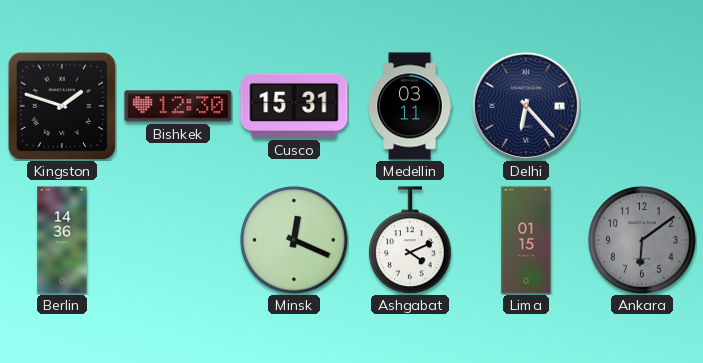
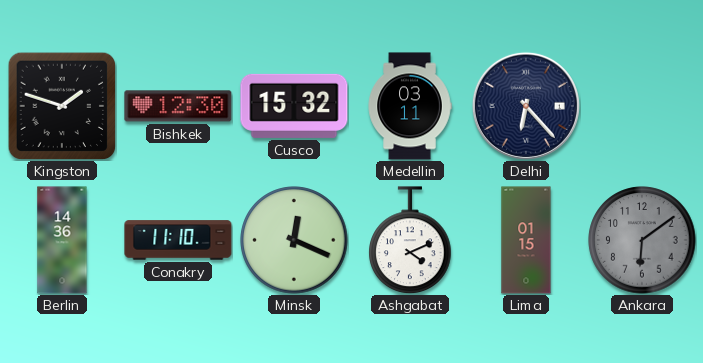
Cusco: 15:31 -> 15:32 (294, 106)
Conakry: none -> 11:10 (178, 240)
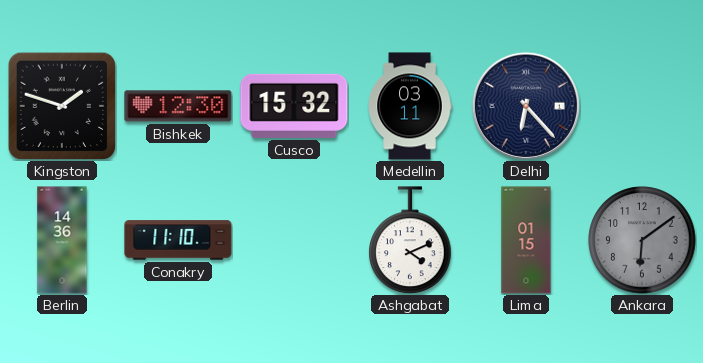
Minsk: 12:19 -> none (294, 240)
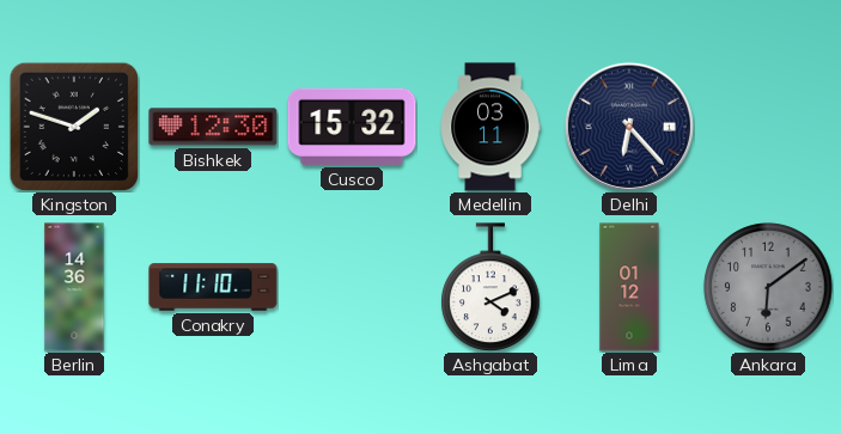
Lima: 01:15 -> 01:12 (629, 287)
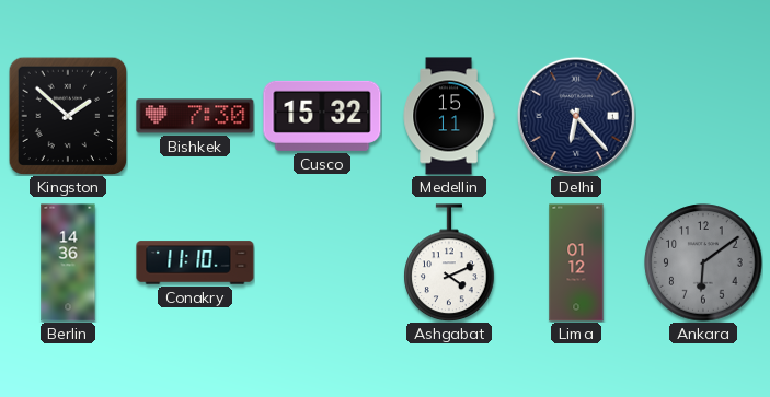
Kingston: 1:48 -> 1:52 (68, 116)
Bishkek: 12:30 -> 7:30 (195, 116)
Medellin: 03:11 -> 15:11 (449, 116)
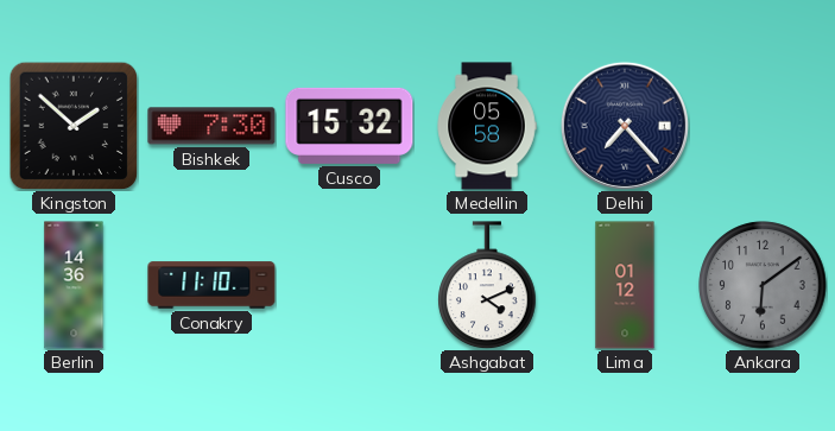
Medellin: 15:11 -> 05:58 (487, 126)
Delhi: 6:23 -> 7:23 (625, 126)
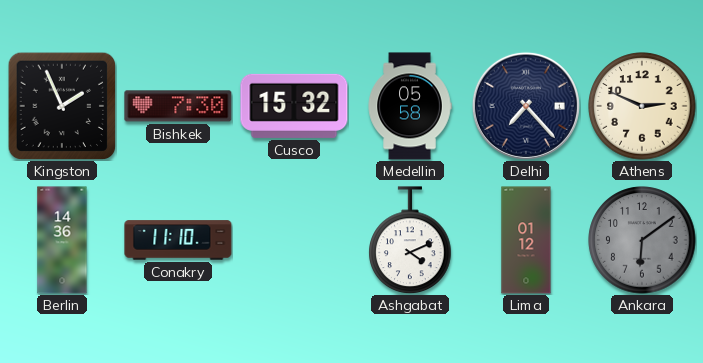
Kingston: 1:52 -> 1:56 (62, 106)
Athens: none -> 2:49 (642, 106)
